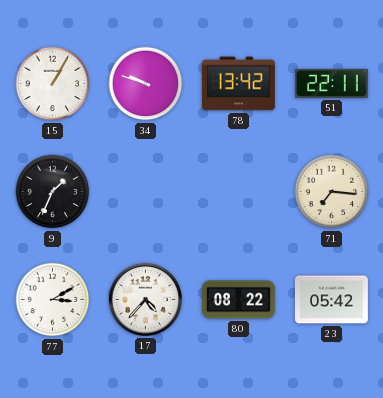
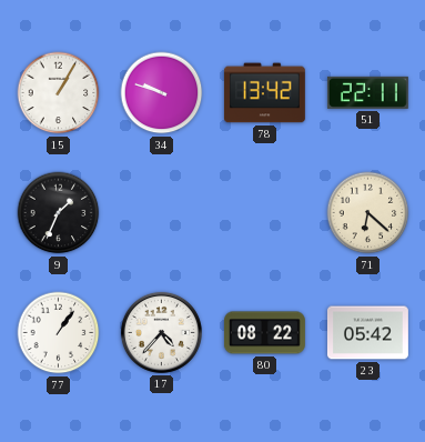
71: 7:16 -> 6:22 (368, 213)
77: 3:10 -> 1:06 (59, 333)
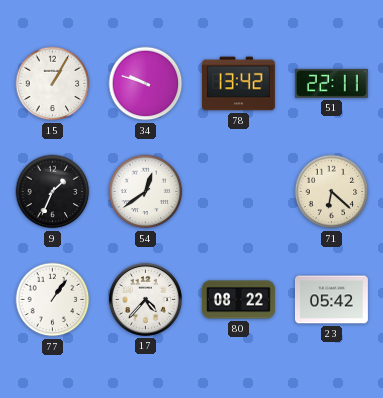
54: none -> 12:39 (146, 192)
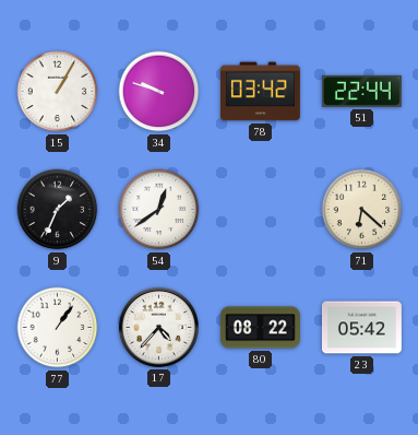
78: 13:42 -> 03:42 (260, 92)
51: 22:11 -> 22:44 (361, 91)
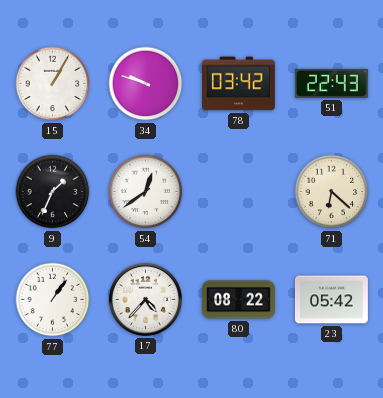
51: 22:44 -> 22:43 (331, 83)
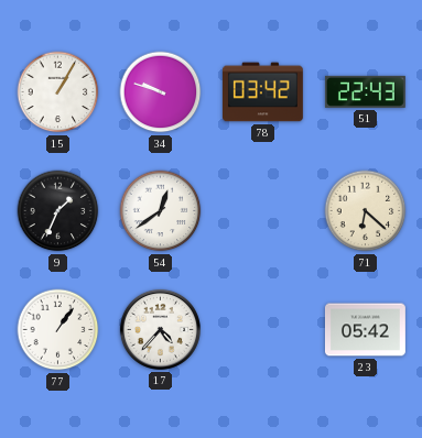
80: 08:22 -> none (238, 300)
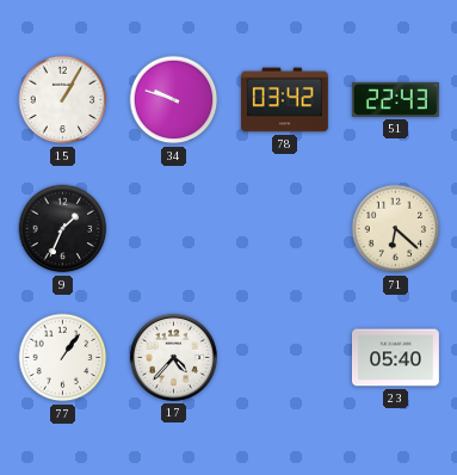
54: 12:39 -> none (161, 211)
23: 05:42 -> 05:40 (395, 358)
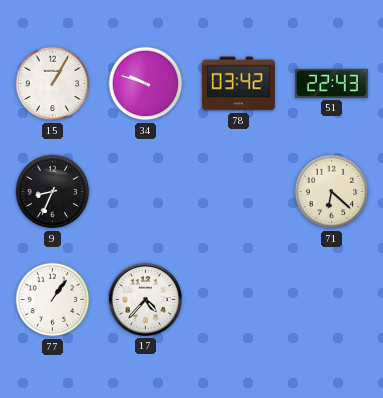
9: 1:34 -> 8:34 (53, 192)
23: 05:40 -> none (395, 358)
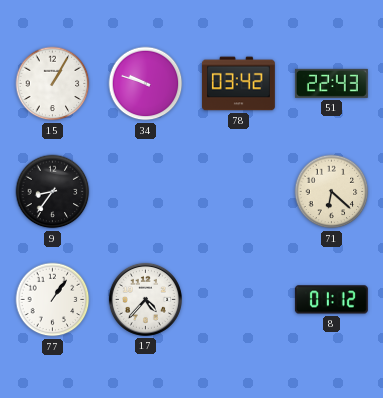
9: 8:34 -> 8:36 (53, 192)
8: none -> 01:12 (331, 300)
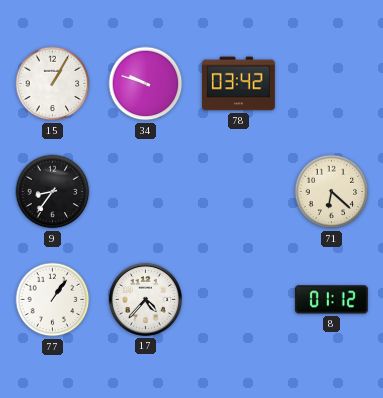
51: 22:43 -> none (331, 83)
